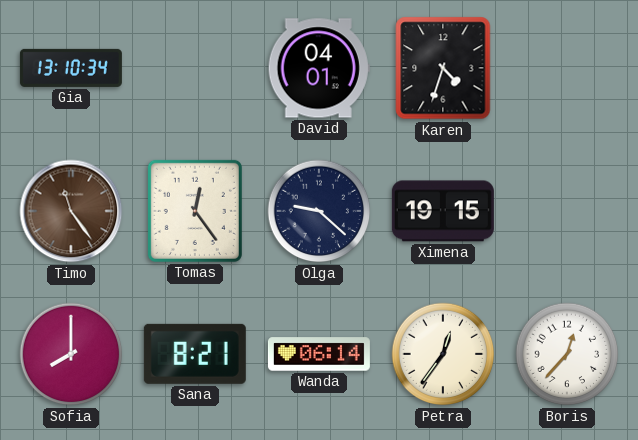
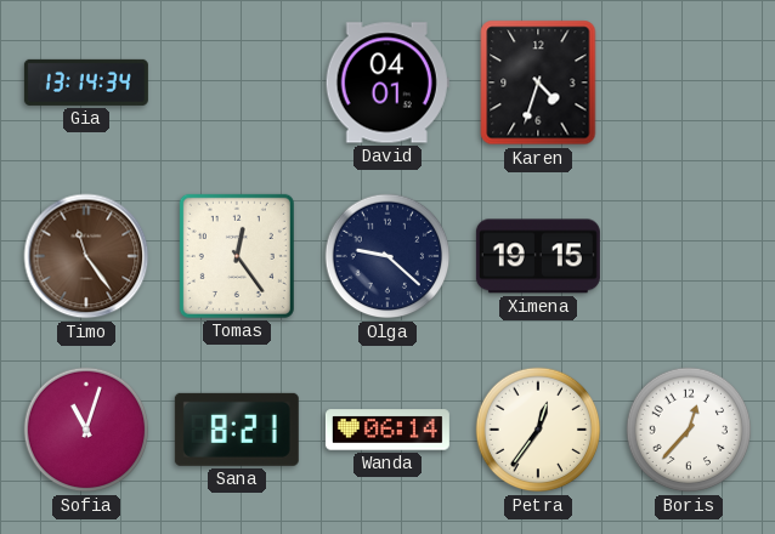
Gia: 13:10 -> 13:14 (86, 83)
Sofia: 8:00 -> 11:03 (86, 430)
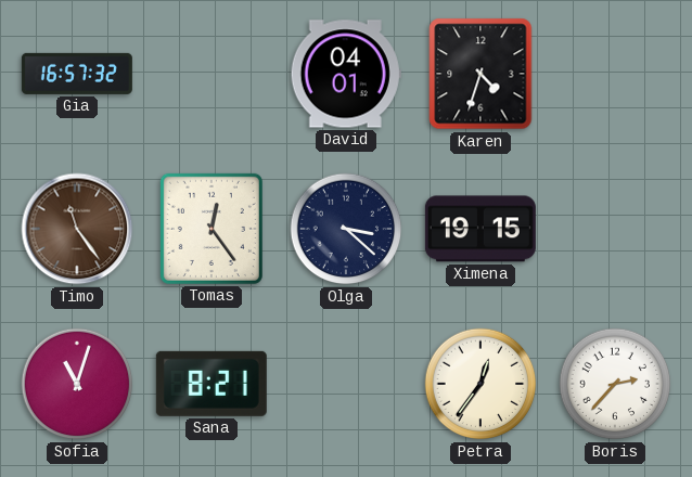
Gia: 13:14 -> 16:57 (77, 74)
Olga: 9:22 -> 3:22 (346, 229)
Wanda: 06:14 -> none (387, 430)
Boris: 12:37 -> 2:37 (615, 384)
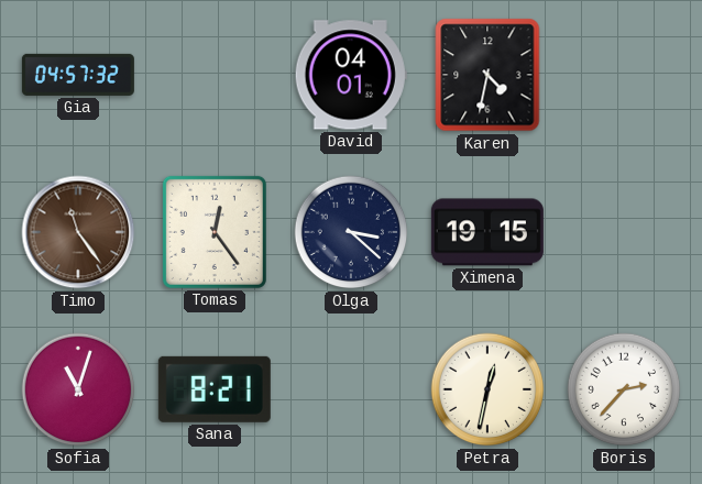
Gia: 16:57 -> 04:57 (78, 75)
Karen: 4:33 -> 4:32 (487, 75)
Petra: 12:36 -> 12:32 (487, 389)
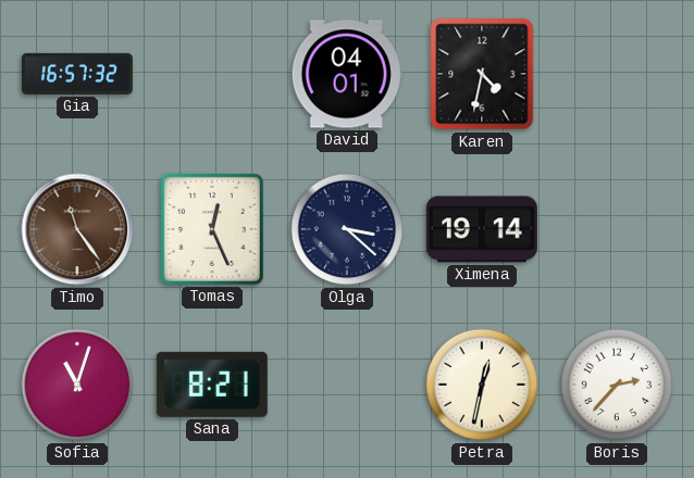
Gia: 04:57 -> 16:57 (77, 74)
Tomas: 12:24 -> 12:26 (212, 229)
Ximena: 19:15 -> 19:14 (482, 229)
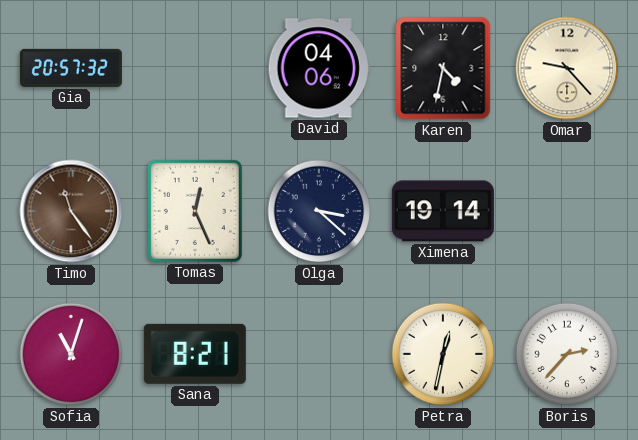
Gia: 16:57 -> 20:57 (71, 68)
David: 04:01 -> 04:06 (319, 68)
Omar: none -> 9:23 (567, 68)
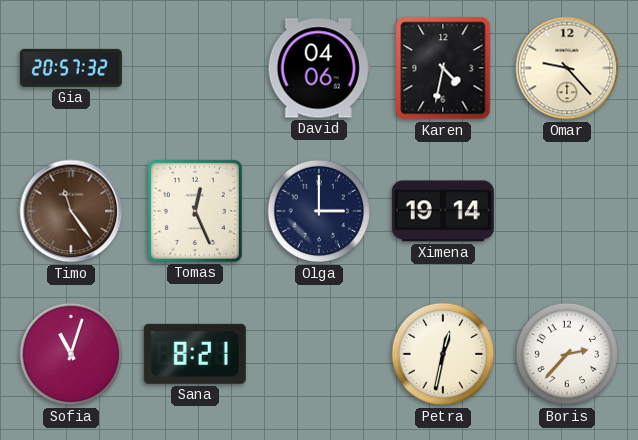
Olga: 3:22 -> 3:00 (319, 211)
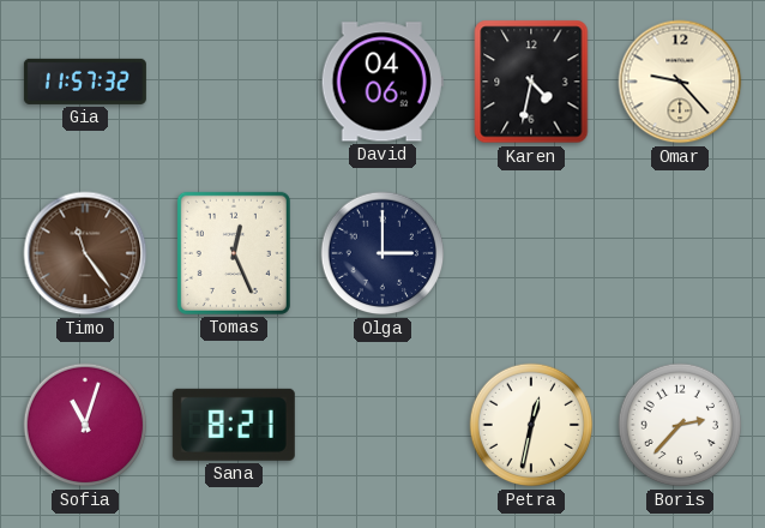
Gia: 20:57 -> 11:57 (85, 82)
Ximena: 19:14 -> none (443, 211)
